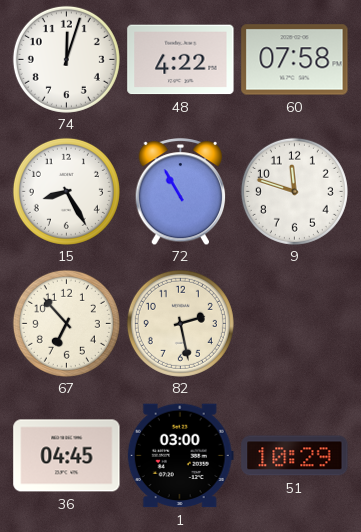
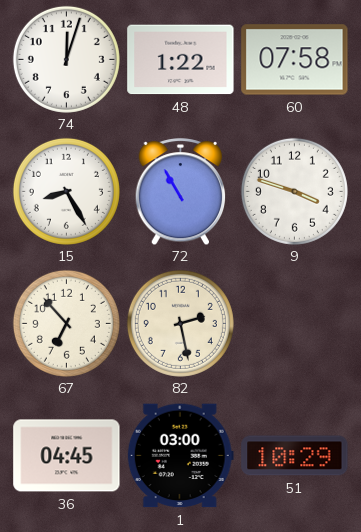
48: 4:22 -> 1:22 (181, 60)
9: 11:48 -> 3:48 (294, 191)
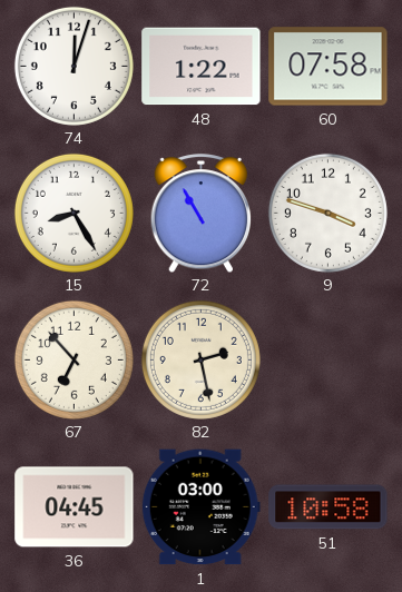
51: 10:29 -> 10:58 (329, 507)
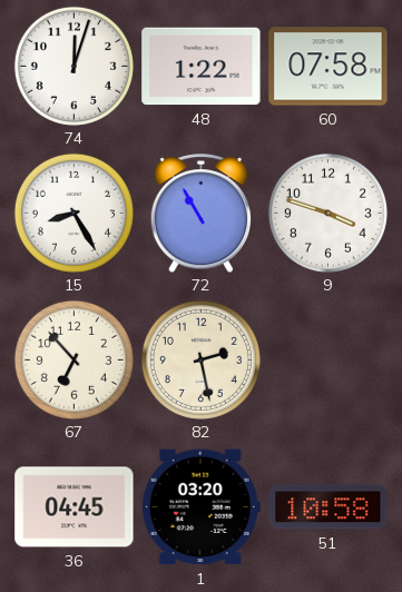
1: 03:00 -> 03:20 (200, 507)
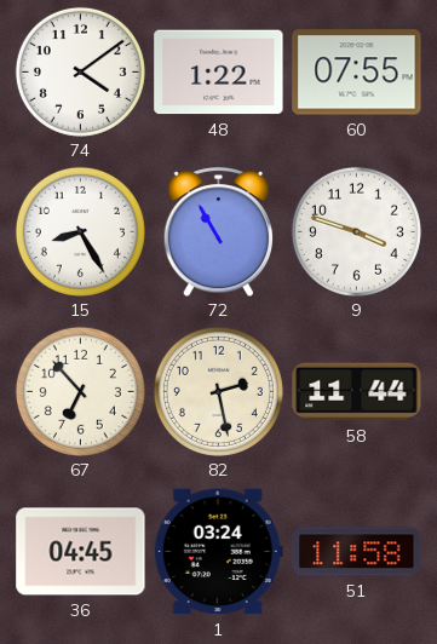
74: 12:03 -> 4:09 (80, 71)
60: 07:58 -> 07:55 (357, 73)
58: none -> 11:44 (357, 392)
1: 03:20 -> 03:24 (218, 552)
51: 10:58 -> 11:58 (357, 552)
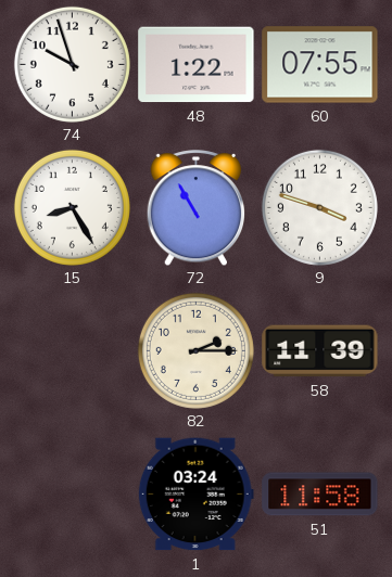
74: 4:09 -> 9:57 (72, 64)
67: 6:53 -> none (80, 391)
82: 2:28 -> 2:15 (195, 350)
58: 11:44 -> 11:39 (320, 351)
36: 04:45 -> none (81, 552)
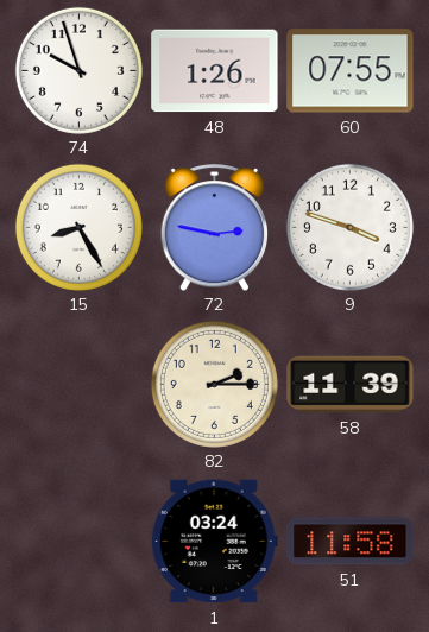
48: 1:22 -> 1:26 (215, 71)
72: 10:55 -> 2:47 (215, 228)
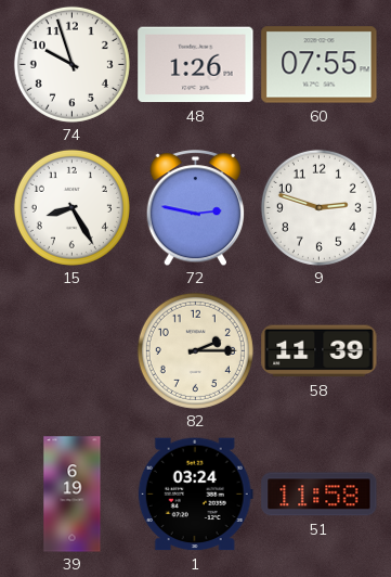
9: 3:48 -> 2:48 (318, 207)
39: none -> 6:19 (73, 495)
